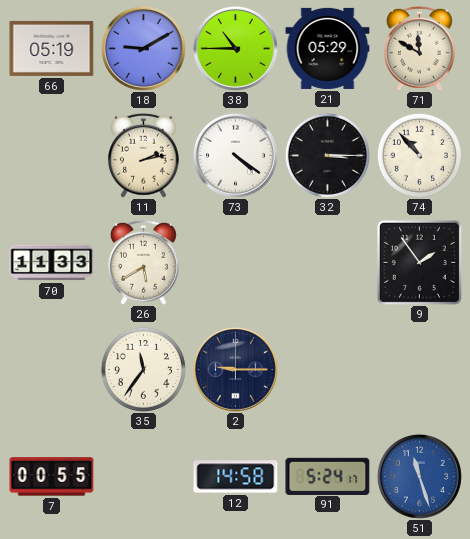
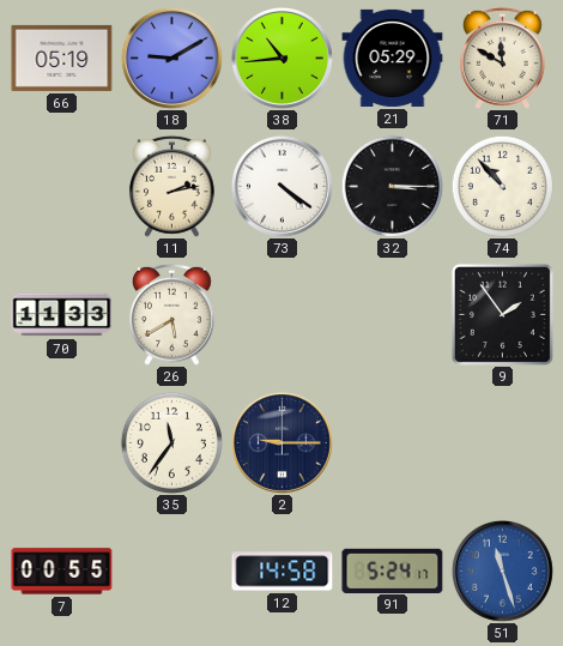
38: 10:45 -> 10:44 (281, 58)
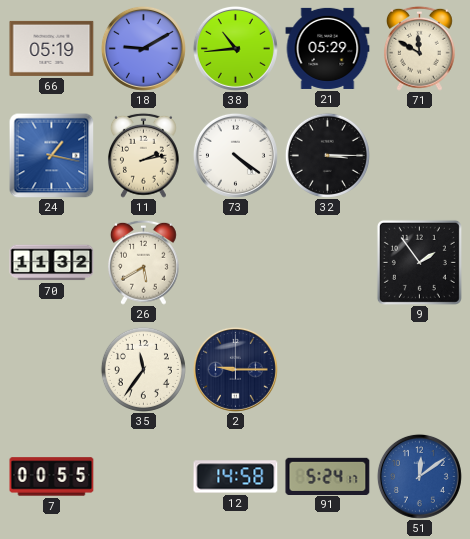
24: none -> 1:17 (51, 155)
74: 10:53 -> none (502, 186)
70: 11:33 -> 11:32 (52, 263)
51: 11:27 -> 12:09 (419, 476)
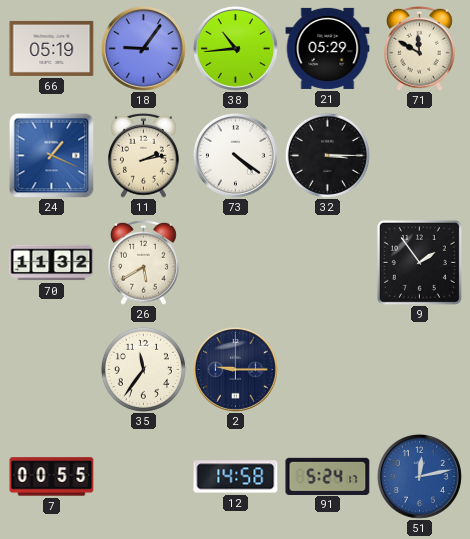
18: 9:10 -> 9:06 (143, 48)
24: 1:17 -> 1:19 (51, 155)
51: 12:09 -> 12:13 (419, 476)
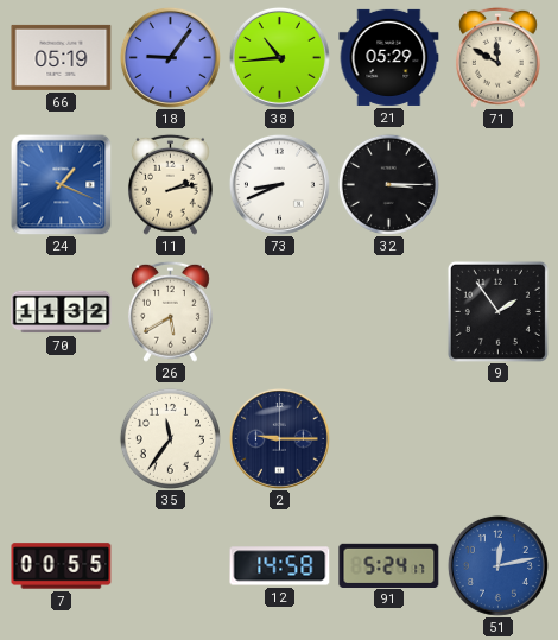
73: 4:21 -> 8:41 (279, 184)
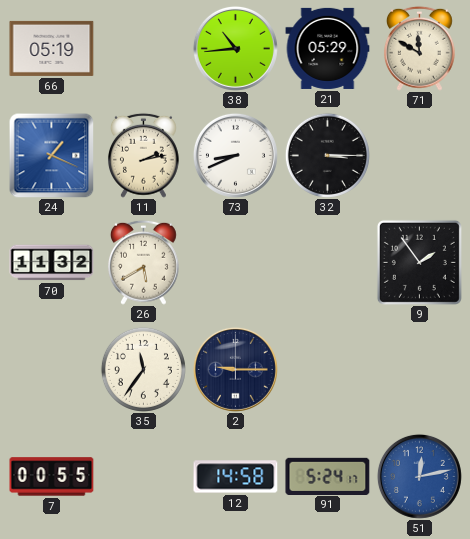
18: 9:06 -> none (170, 57)
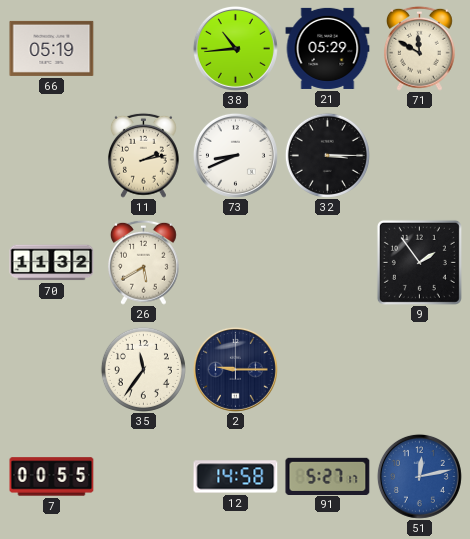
24: 1:19 -> none (51, 155)
91: 5:24 -> 5:27 (328, 476)
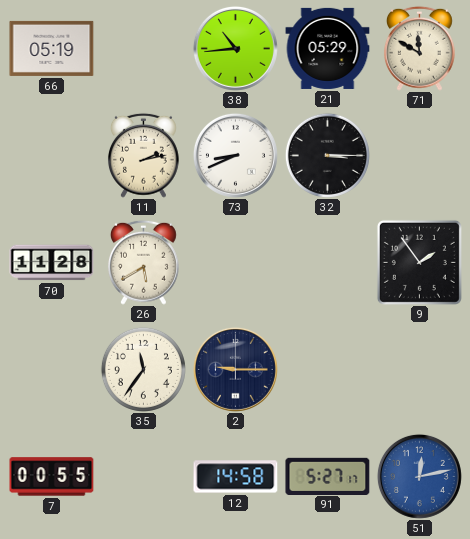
70: 11:32 -> 11:28 (52, 263)
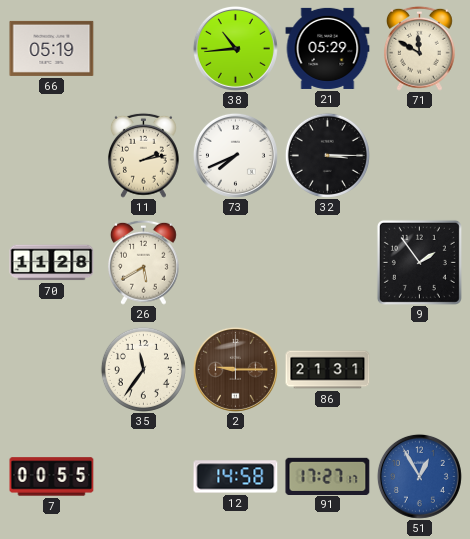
73: 8:41 -> 7:41 (235, 155)
2 dial: navy -> brown (235, 369)
86: none -> 21:31 (328, 370)
91: 5:27 -> 17:27 (328, 476)
51: 12:13 -> 12:55 (419, 476)
